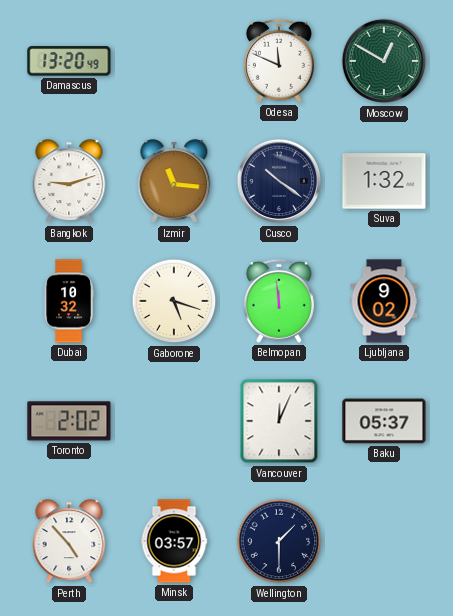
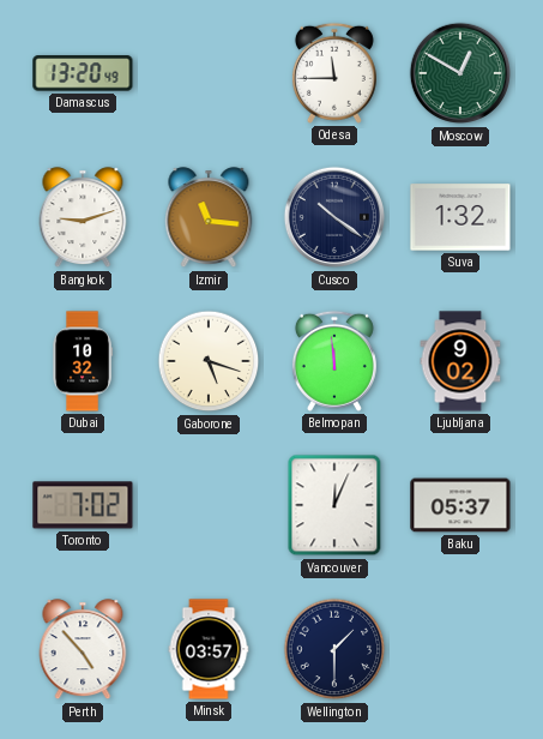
Odesa: 11:49 -> 11:45 (334, 73)
Toronto: 2:02 -> 7:02 (83, 505)
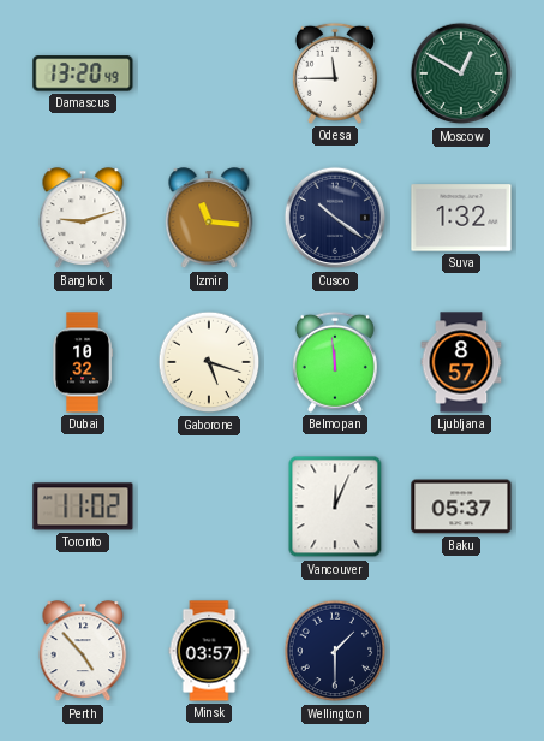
Ljubljana: 9:02 -> 8:57 (461, 362)
Toronto: 7:02 -> 11:02 (83, 506)
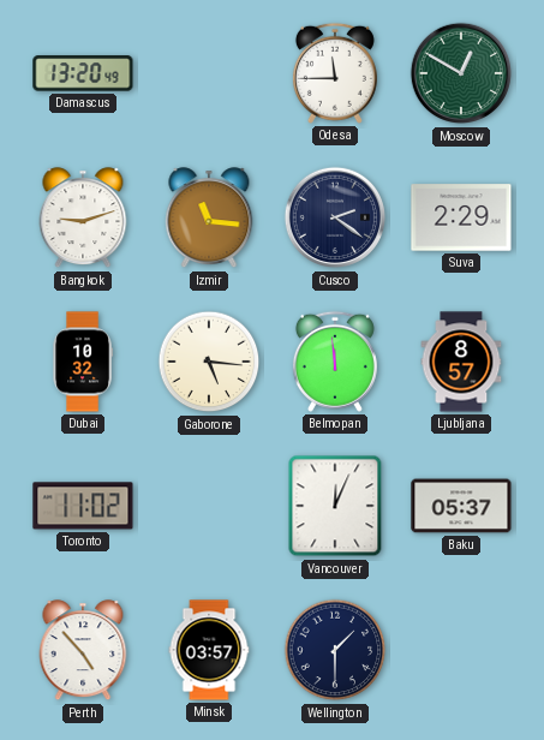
Cusco: 10:21 -> 2:21 (335, 217)
Suva: 1:32 -> 2:29 (461, 217)
Gaborone: 5:18 -> 5:16 (209, 362)
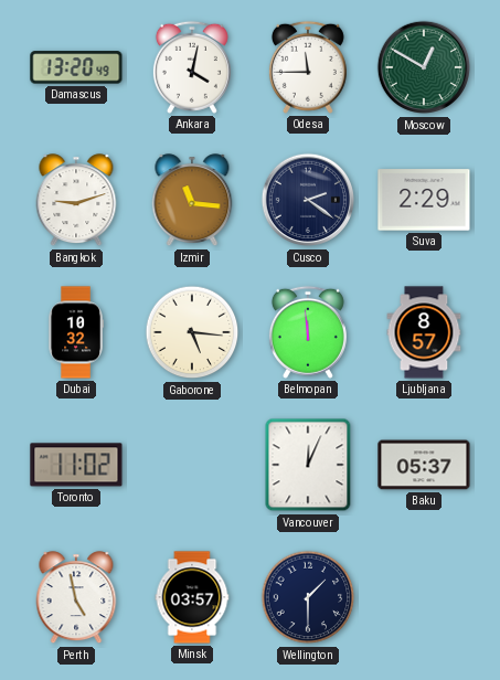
Ankara: none -> 4:02 (192, 67)
Perth: 4:53 -> 4:58 (76, 598)
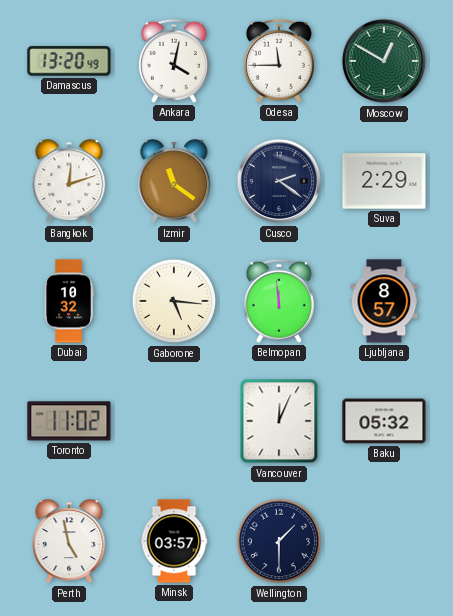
Bangkok: 9:12 -> 12:12 (69, 182)
Izmir: 11:16 -> 11:21 (174, 182)
Baku: 05:37 -> 05:32 (384, 421)
